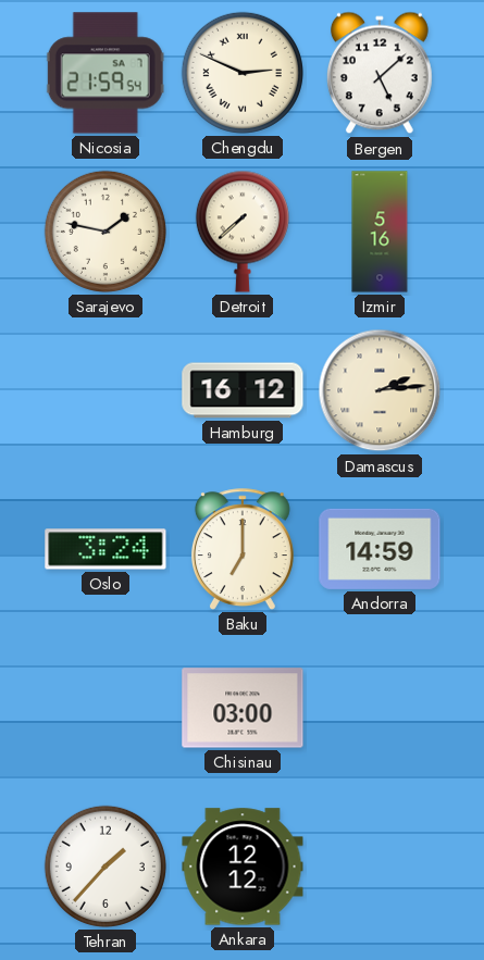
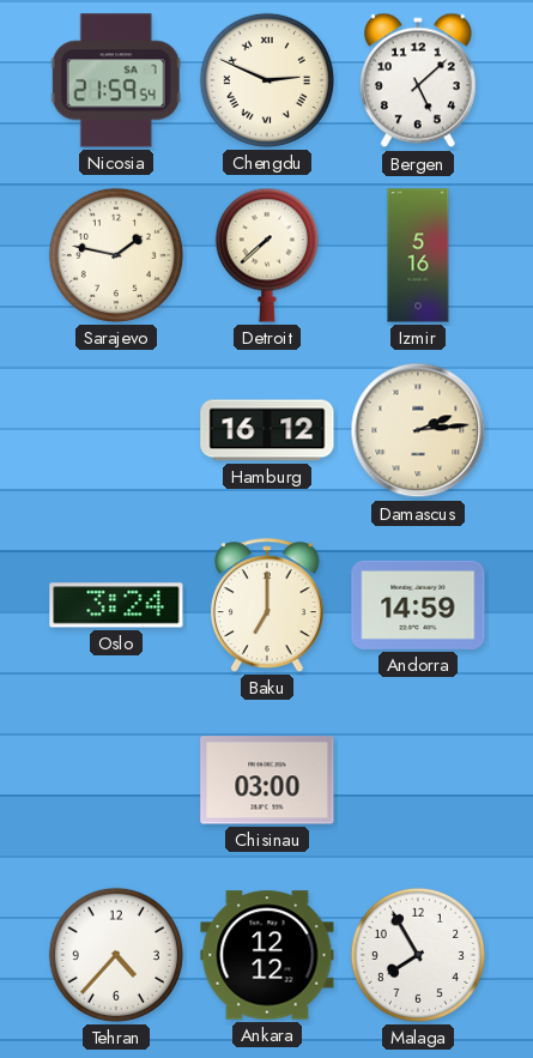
Tehran: 1:37 -> 4:37 (116, 955)
Malaga: none -> 7:55 (418, 955)
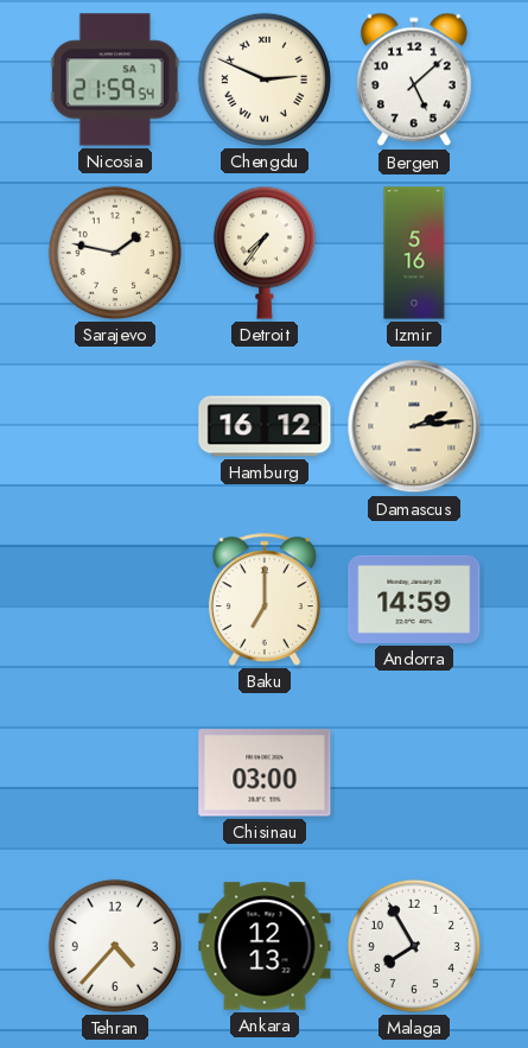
Detroit: 7:38 -> 7:36 (265, 253)
Oslo: 3:24 -> none (116, 605)
Ankara: 12:12 -> 12:13 (265, 946)
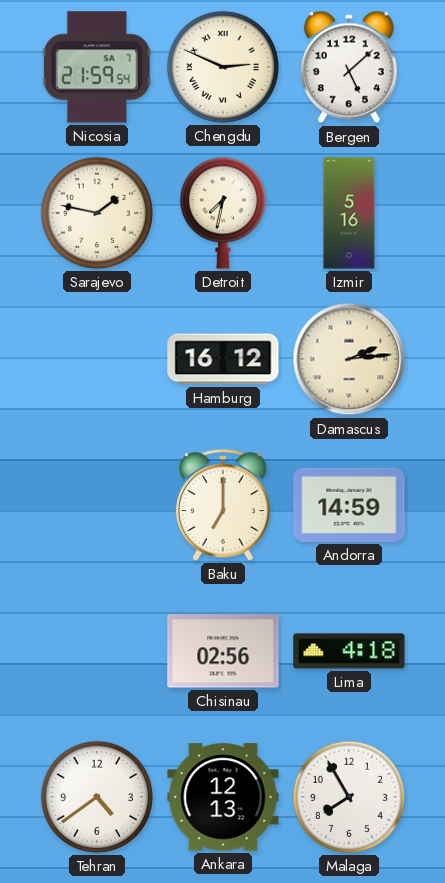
Detroit: 7:36 -> 7:32 (223, 213)
Chisinau: 03:00 -> 02:56 (223, 651)
Lima: none -> 4:18 (349, 651)
Tehran: 4:37 -> 4:39 (97, 797)
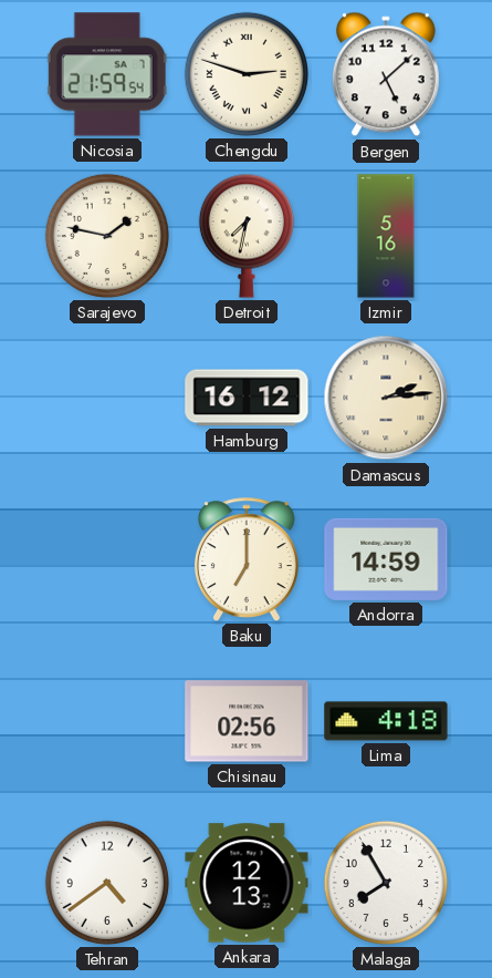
Chengdu: 2:49 -> 2:48 (247, 74)
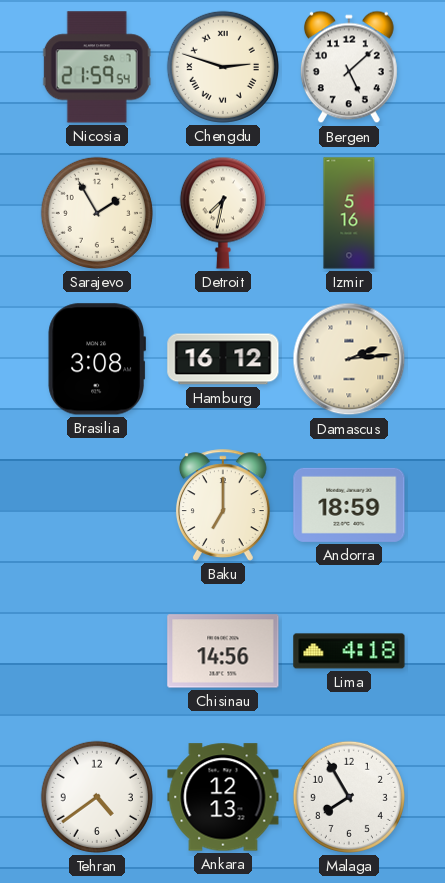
Sarajevo: 1:47 -> 1:55 (97, 213)
Brasilia: none -> 3:08 (97, 359)
Andorra: 14:59 -> 18:59 (349, 505)
Chisinau: 02:56 -> 14:56 (223, 651)
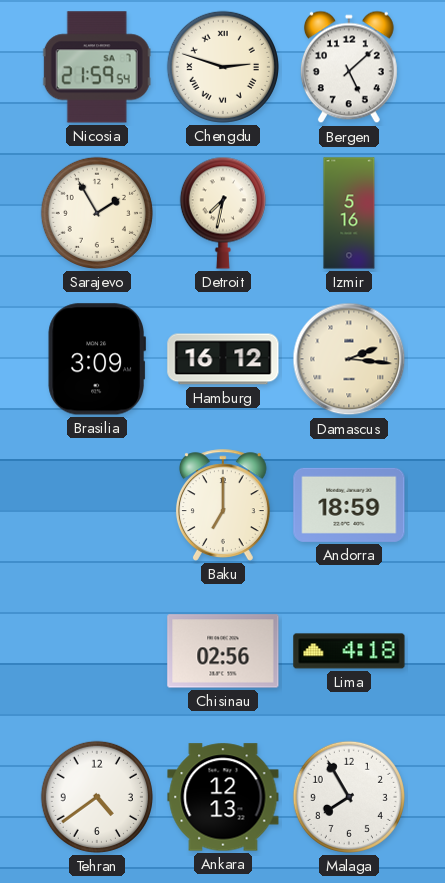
Brasilia: 3:08 -> 3:09 (97, 359)
Damascus: 2:14 -> 2:16 (349, 359)
Chisinau: 14:56 -> 02:56 (223, 651)
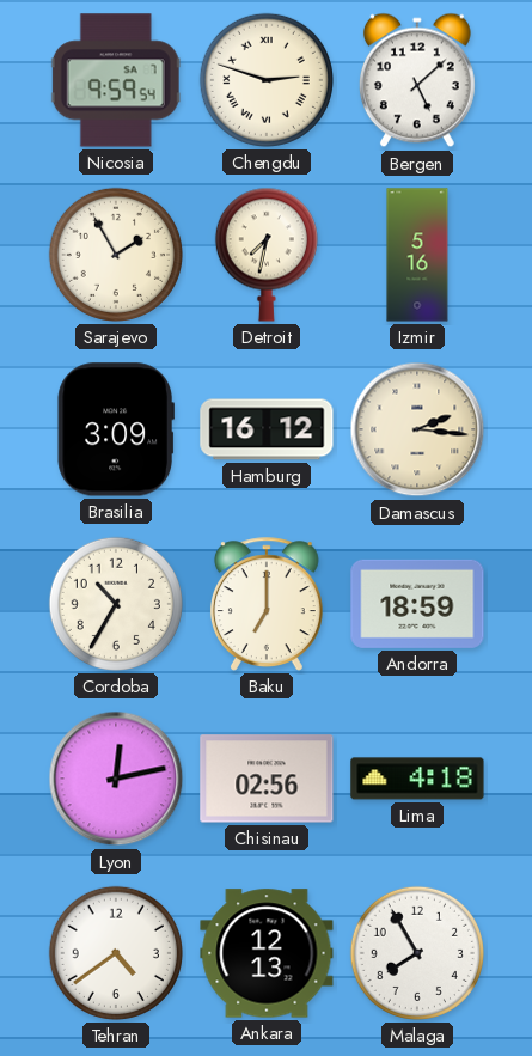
Nicosia: 21:59 -> 9:59 (116, 80)
Cordoba: none -> 10:35 (116, 604)
Lyon: none -> 12:13 (116, 779)
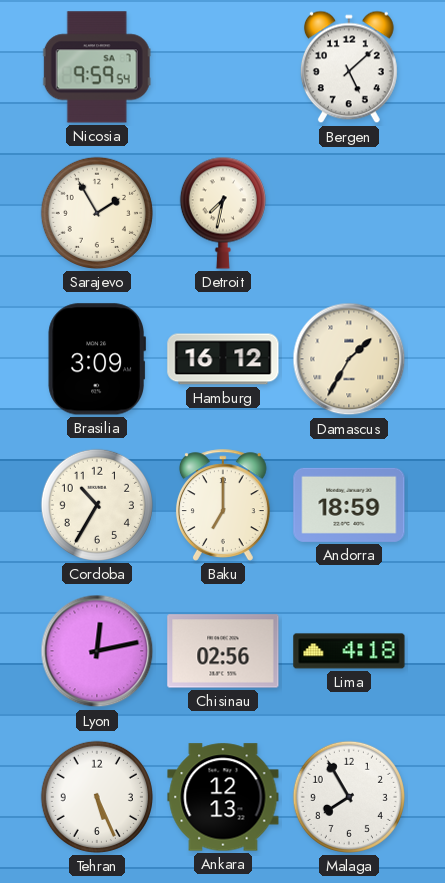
Chengdu: 2:48 -> none (267, 80)
Izmir: 5:16 -> none (417, 255)
Damascus: 2:16 -> 1:35 (349, 359)
Tehran: 4:39 -> 5:26 (97, 797)
